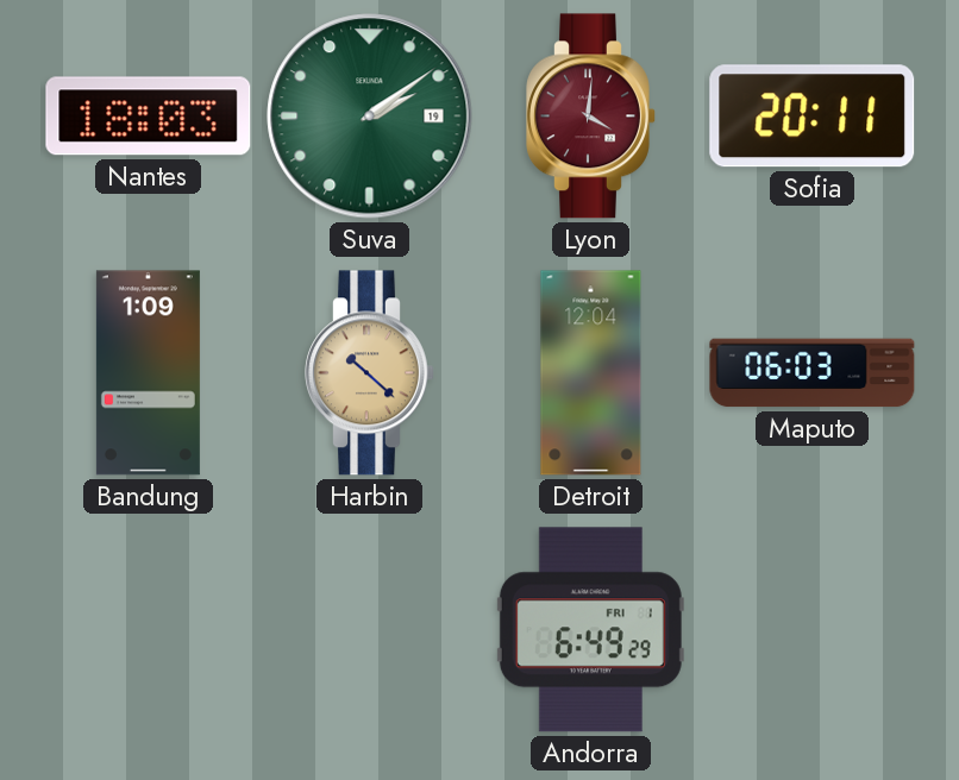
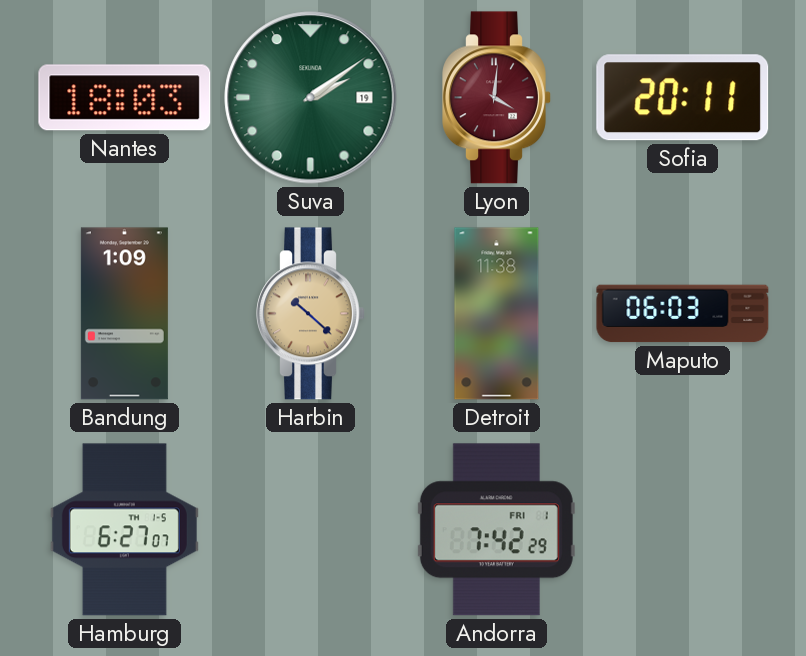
Detroit: 12:04 -> 11:38 (497, 314)
Hamburg: none -> 6:27 (124, 530)
Andorra: 6:49 -> 7:42 (496, 530)
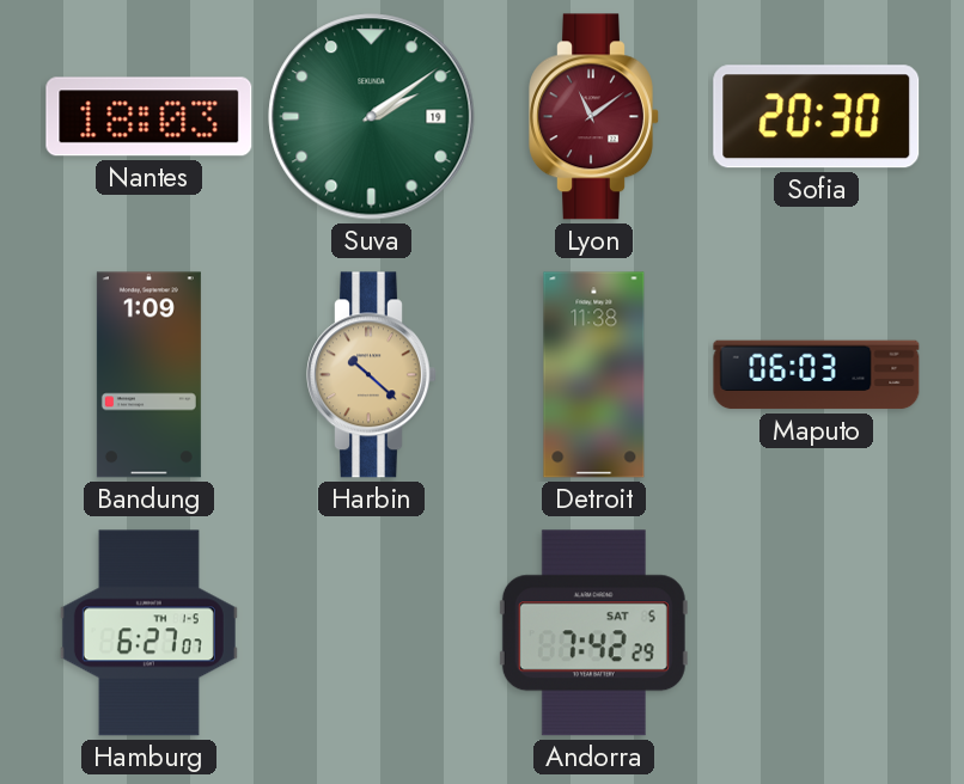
Lyon: 4:01 -> 11:09 (594, 117)
Sofia: 20:11 -> 20:30 (817, 117)
Andorra date: FRI 1 -> SAT 5 (593, 633)
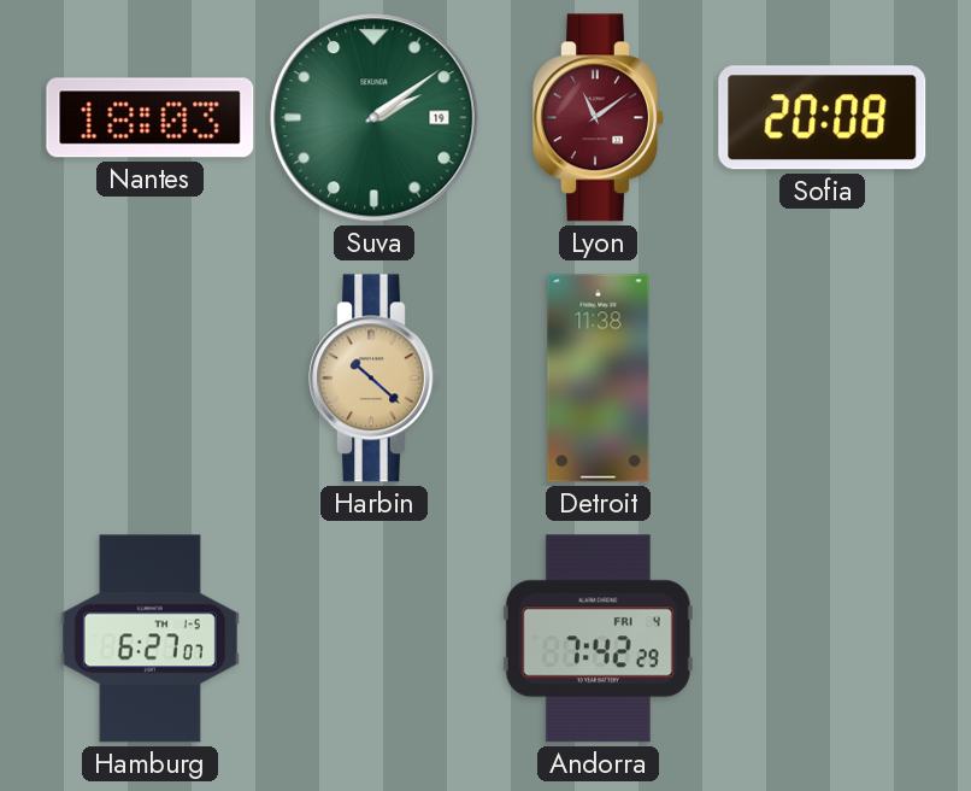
Sofia: 20:30 -> 20:08 (823, 118)
Bandung: 1:09 -> none (148, 375)
Maputo: 06:03 -> none (817, 375)
Andorra date: SAT 5 -> FRI 4 (598, 639)
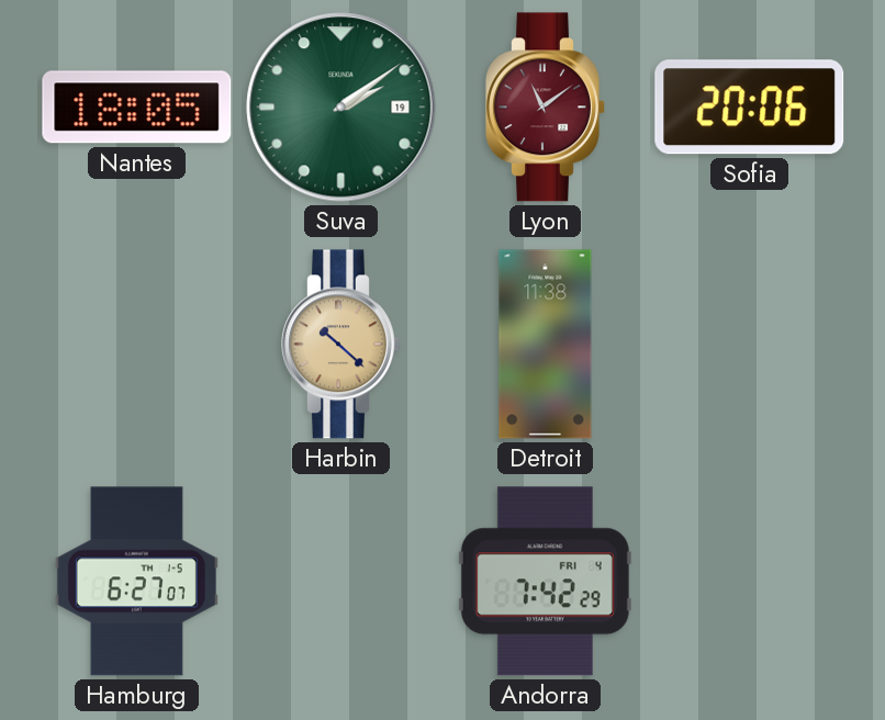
Nantes: 18:03 -> 18:05 (137, 108)
Sofia: 20:08 -> 20:06 (750, 108)
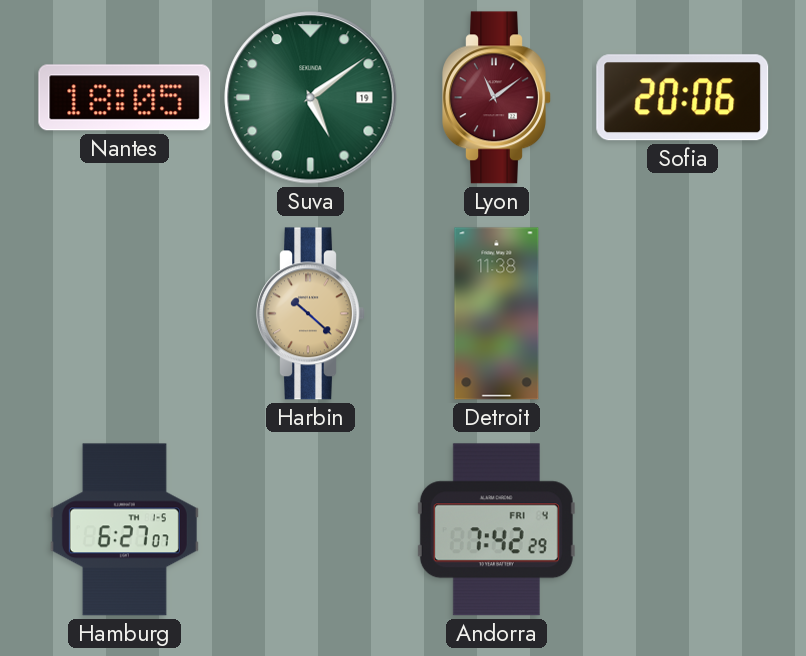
Suva: 2:09 -> 5:09 (311, 98)
